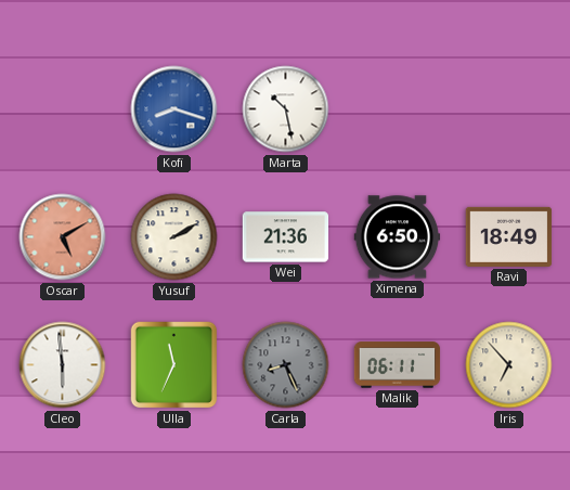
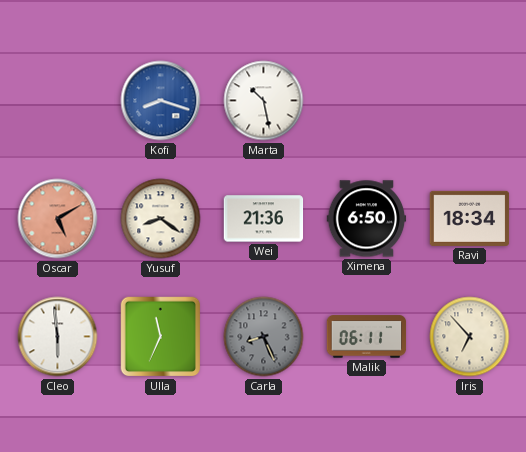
Yusuf: 2:10 -> 8:21 (161, 219)
Ravi: 18:49 -> 18:34 (470, 218)
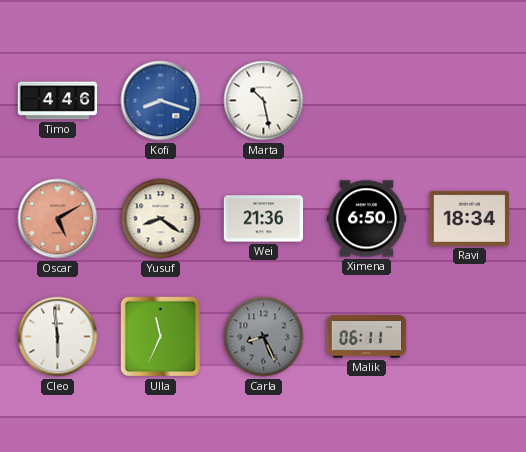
Timo: none -> 4:46 (58, 101)
Iris: 6:53 -> none (470, 337)
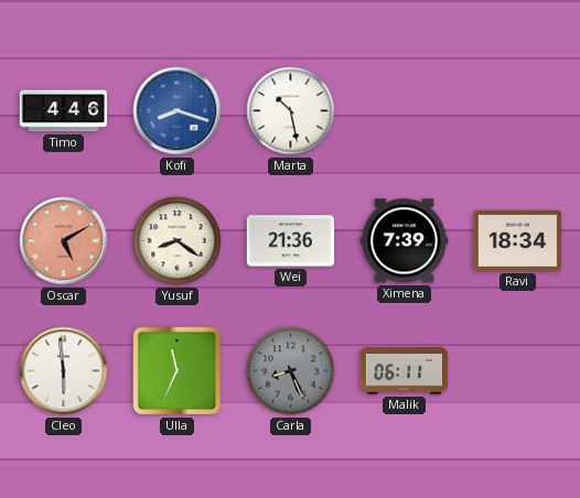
Ximena: 6:50 -> 7:39 (405, 241)
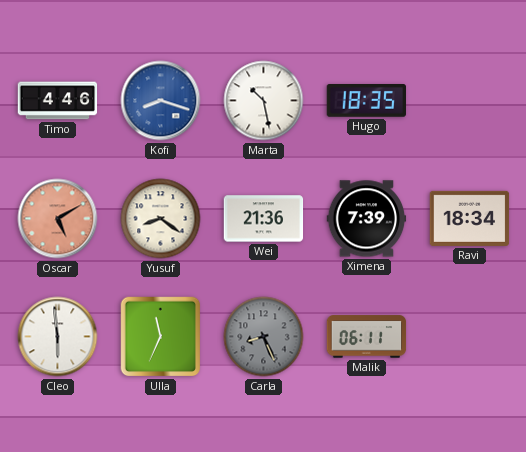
Hugo: none -> 18:35 (366, 101)
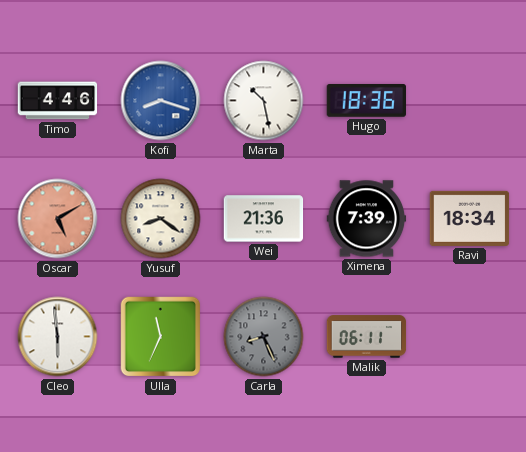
Hugo: 18:35 -> 18:36 (366, 101)
